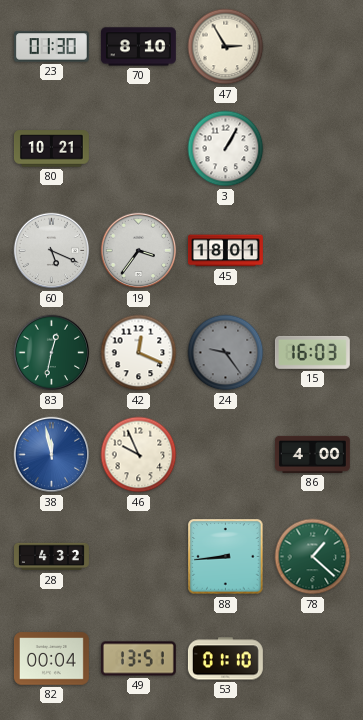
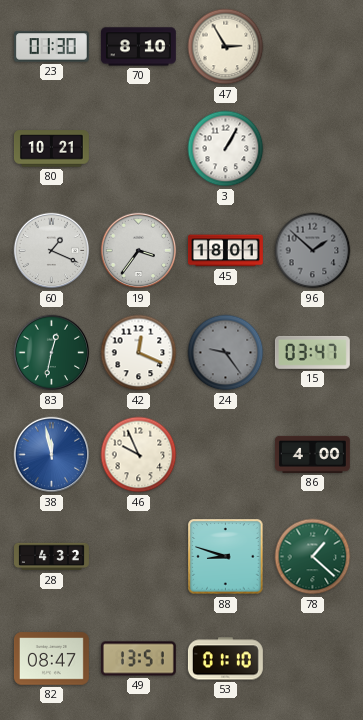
60: 5:19 -> 1:19 (52, 251)
96: none -> 1:52 (313, 251)
15: 16:03 -> 03:47 (312, 352)
88: 8:44 -> 8:48 (226, 557)
82: 00:04 -> 08:47 (51, 659)
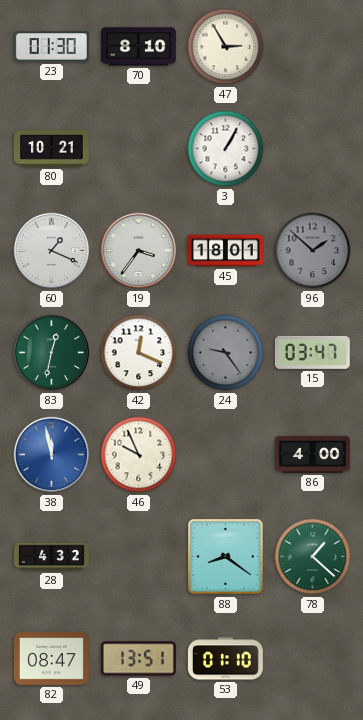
88: 8:48 -> 8:21 (226, 557)
